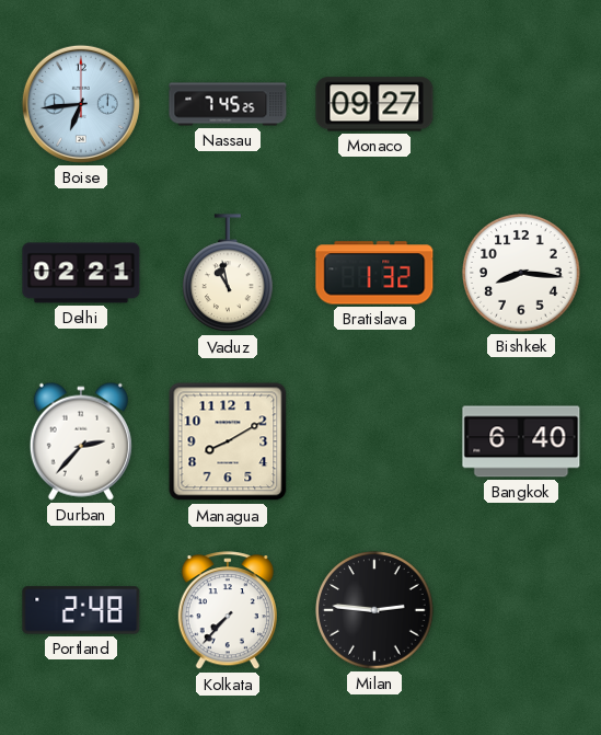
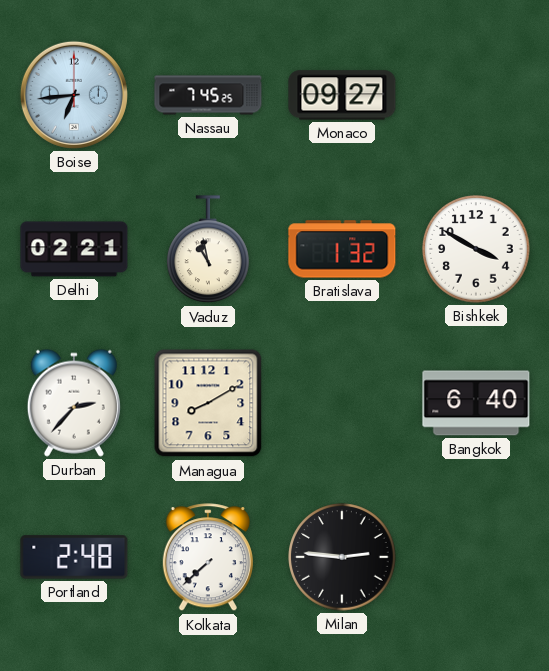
Bishkek: 8:16 -> 3:50 (476, 249)
Kolkata: 7:37 -> 7:38 (208, 558)
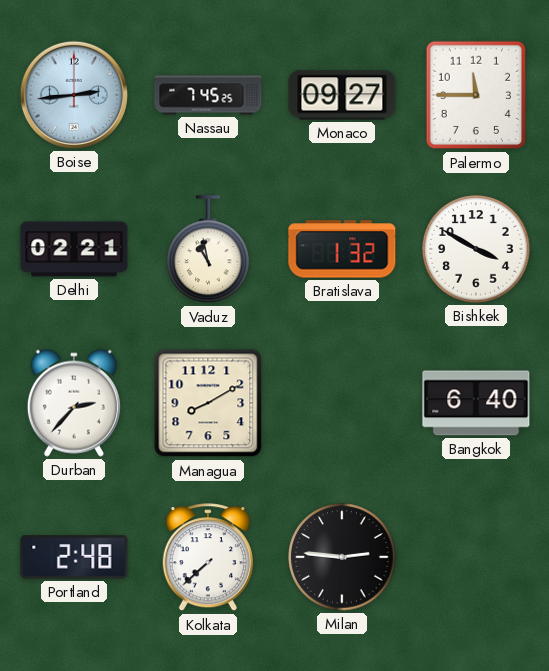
Boise: 6:44 -> 2:44 (74, 95)
Palermo: none -> 11:45 (475, 95)
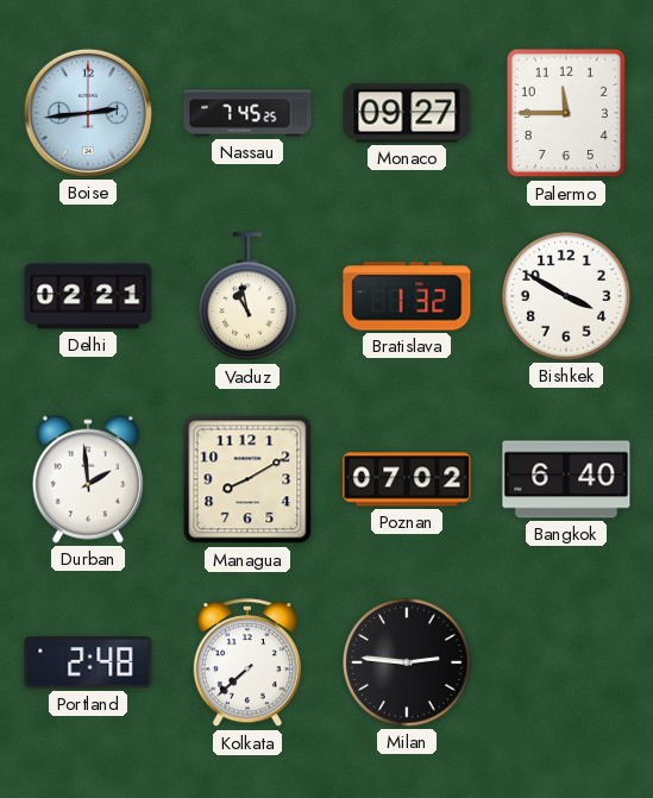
Durban: 2:37 -> 1:59 (88, 479)
Poznan: none -> 07:02 (407, 479)
